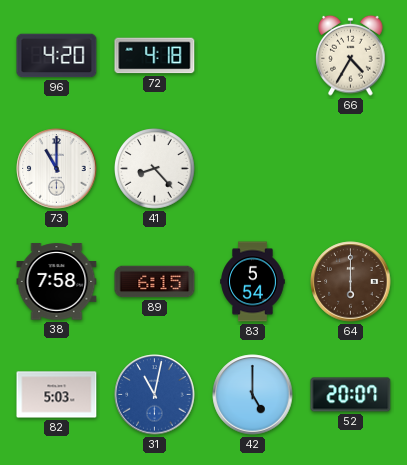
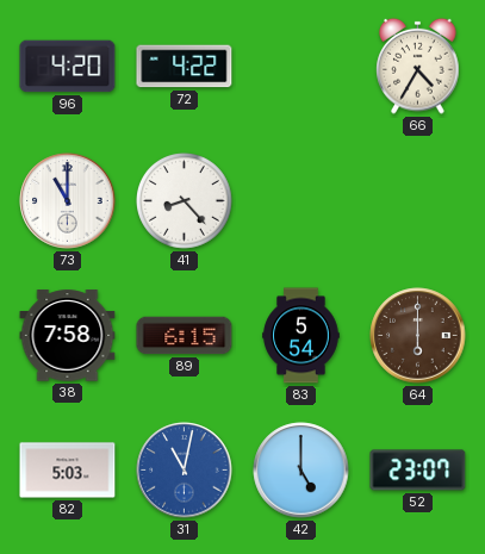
72: 4:18 -> 4:22 (185, 67)
52: 20:07 -> 23:07 (418, 471)
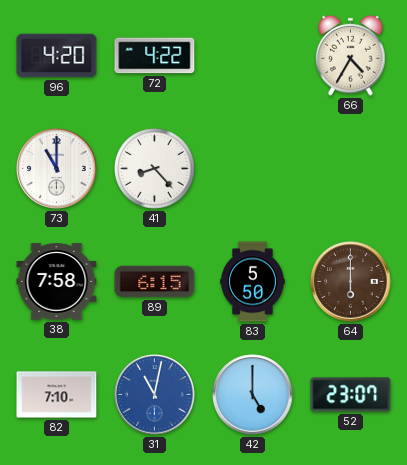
83: 5:54 -> 5:50 (253, 282)
82: 5:03 -> 7:10 (57, 395)
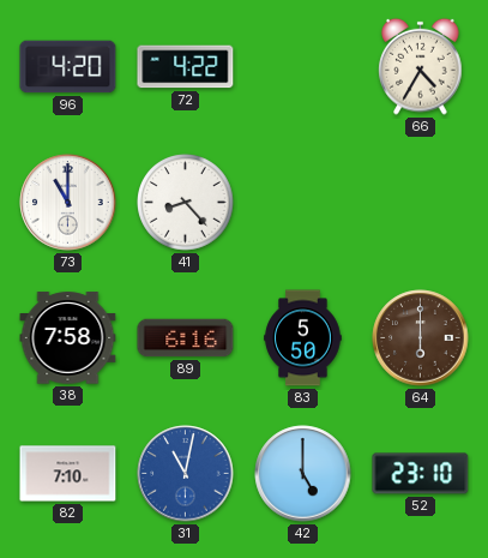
89: 6:15 -> 6:16 (186, 338)
52: 23:07 -> 23:10 (421, 474)
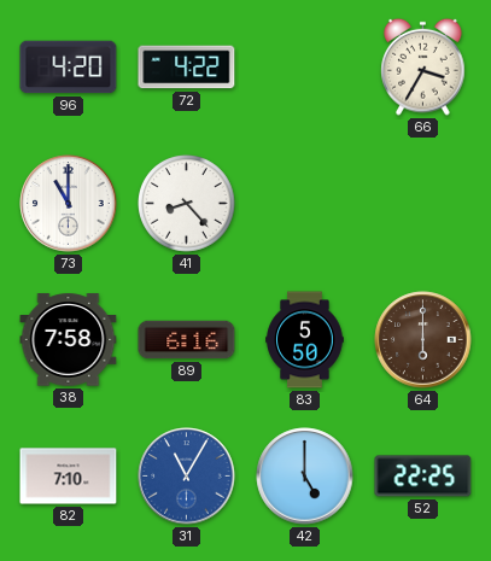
66: 4:35 -> 3:35 (423, 66)
31: 11:02 -> 11:05 (187, 477)
52: 23:10 -> 22:25 (423, 477)
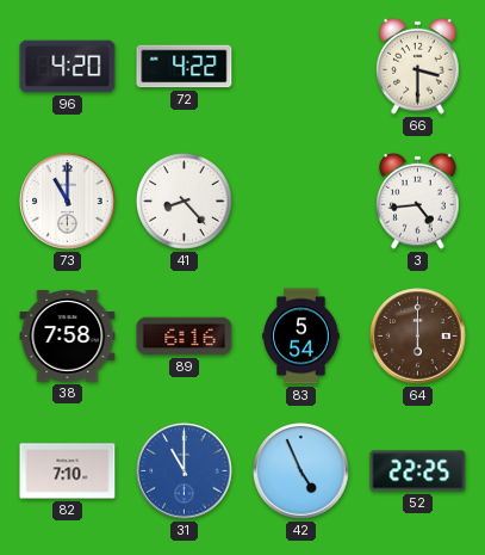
66: 3:35 -> 3:30 (418, 66)
3: none -> 4:44 (418, 201)
83: 5:50 -> 5:54 (301, 337)
31: 11:05 -> 11:00 (185, 471)
42: 5:00 -> 4:56 (301, 471)
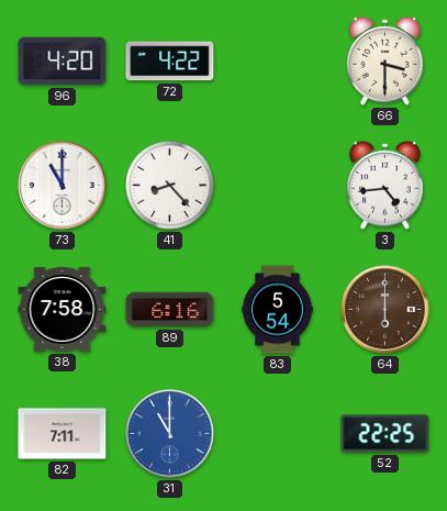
82: 7:10 -> 7:11 (63, 434)
42: 4:56 -> none (301, 471)
